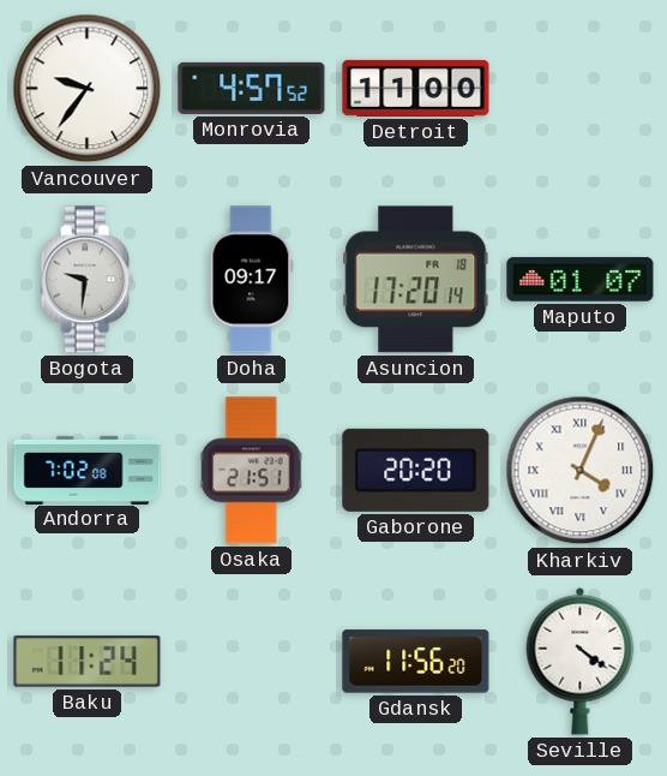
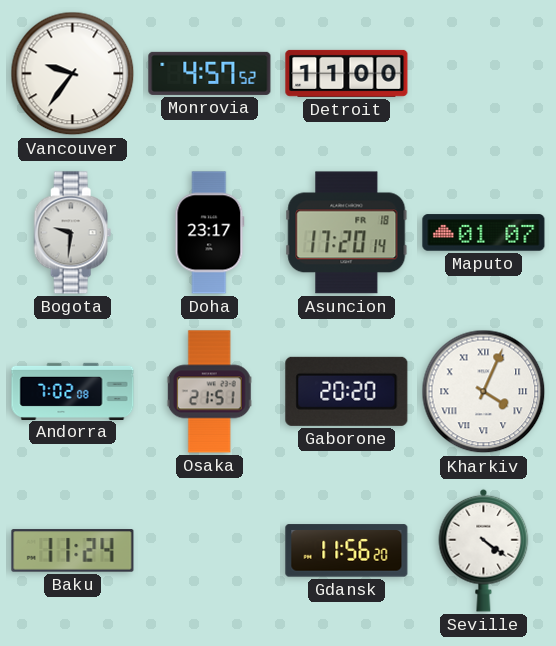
Doha: 09:17 -> 23:17 (210, 233)
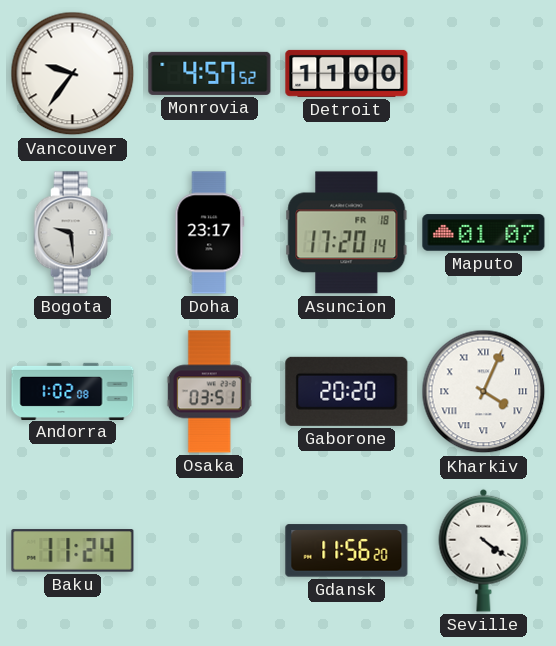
Bogota: 9:31 -> 9:29 (73, 233)
Andorra: 7:02 -> 1:02 (73, 391)
Osaka: 21:51 -> 03:51 (209, 392)
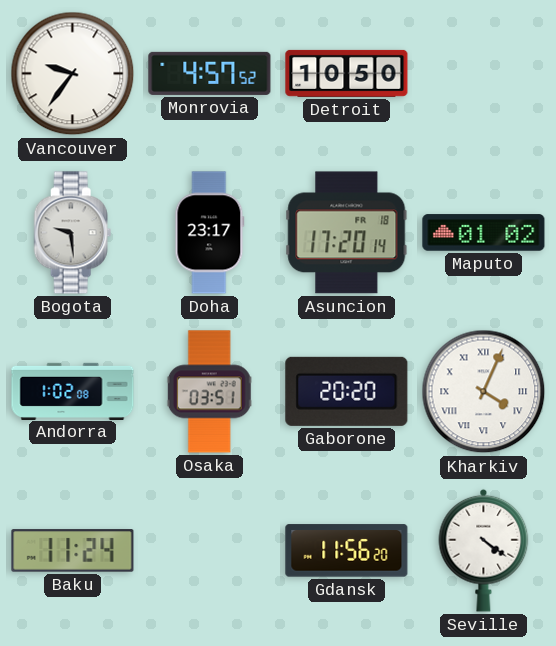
Detroit: 11:00 -> 10:50 (347, 73)
Maputo: 01:07 -> 01:02 (484, 233)
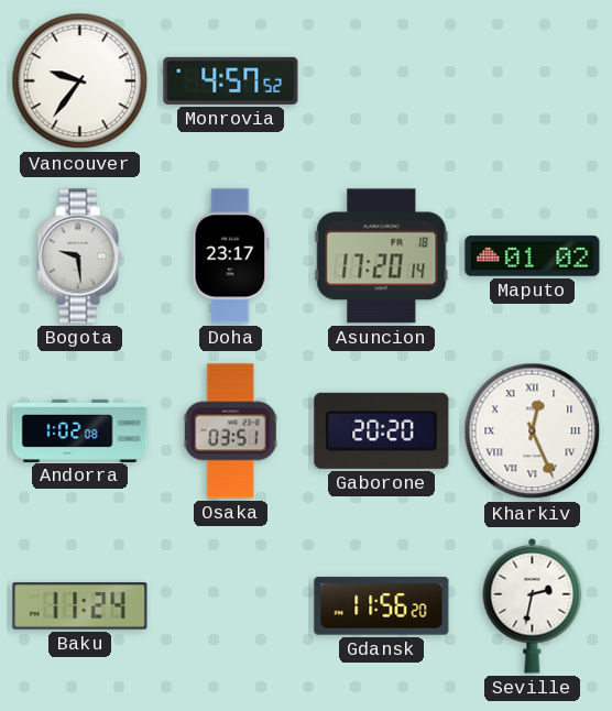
Detroit: 10:50 -> none (347, 73)
Kharkiv: 4:04 -> 12:26 (533, 431)
Seville: 4:21 -> 2:32 (533, 605)
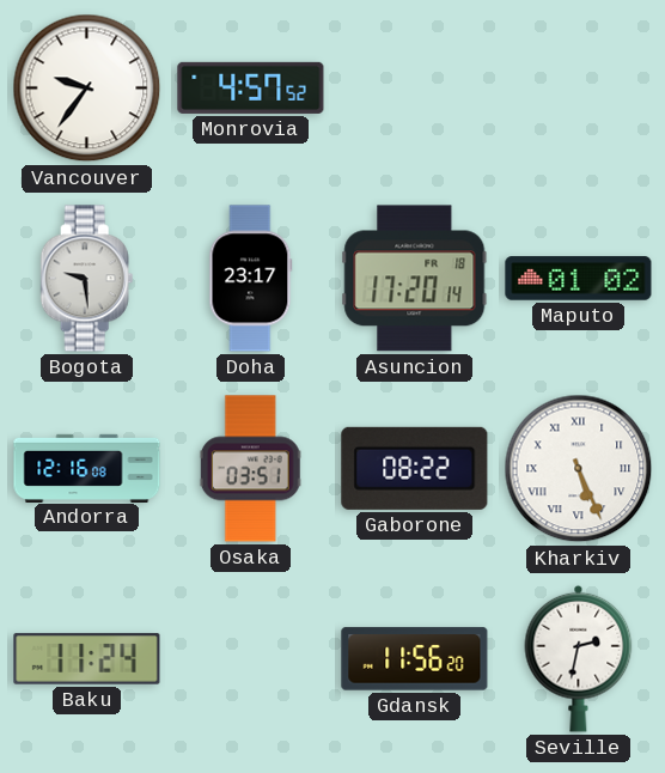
Andorra: 1:02 -> 12:16 (87, 468)
Gaborone: 20:20 -> 08:22 (415, 468)
Kharkiv: 12:26 -> 5:26 (579, 469)
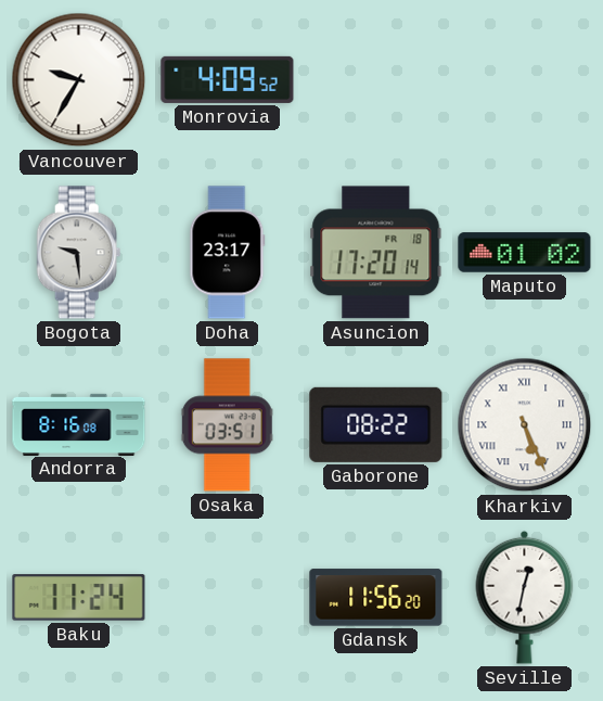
Vancouver: 9:36 -> 9:35 (79, 80)
Monrovia: 4:57 -> 4:09 (228, 79)
Andorra: 12:16 -> 8:16 (79, 424)
Seville: 2:32 -> 12:32 (525, 597)
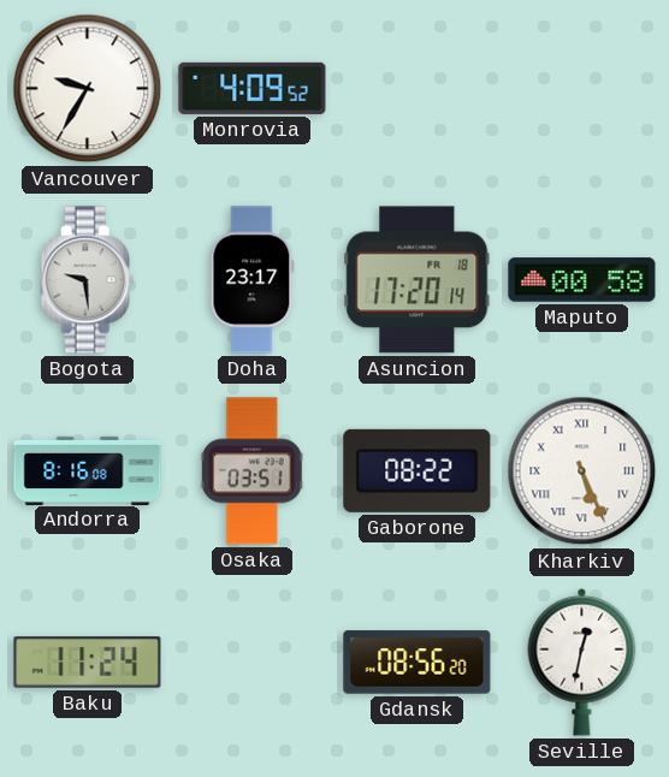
Maputo: 01:02 -> 00:58 (582, 280)
Gdansk: 11:56 -> 08:56 (418, 663)
